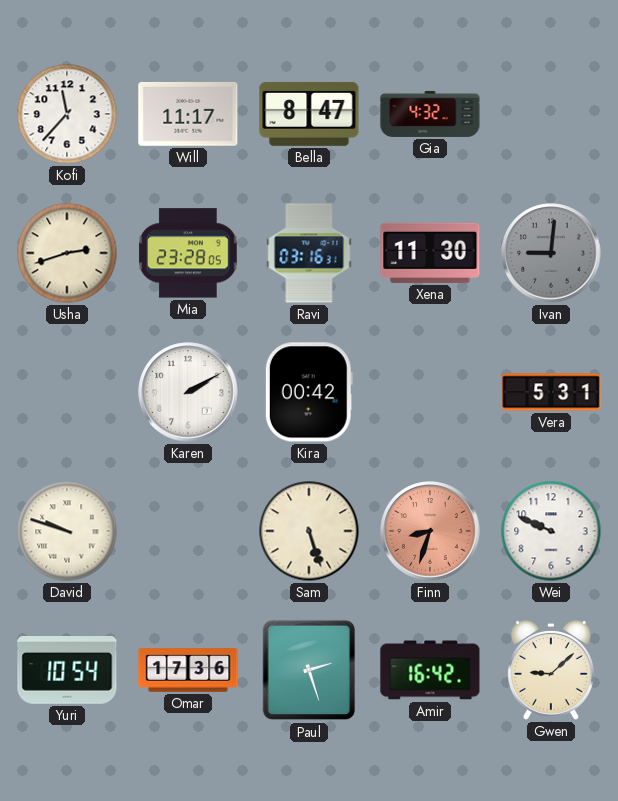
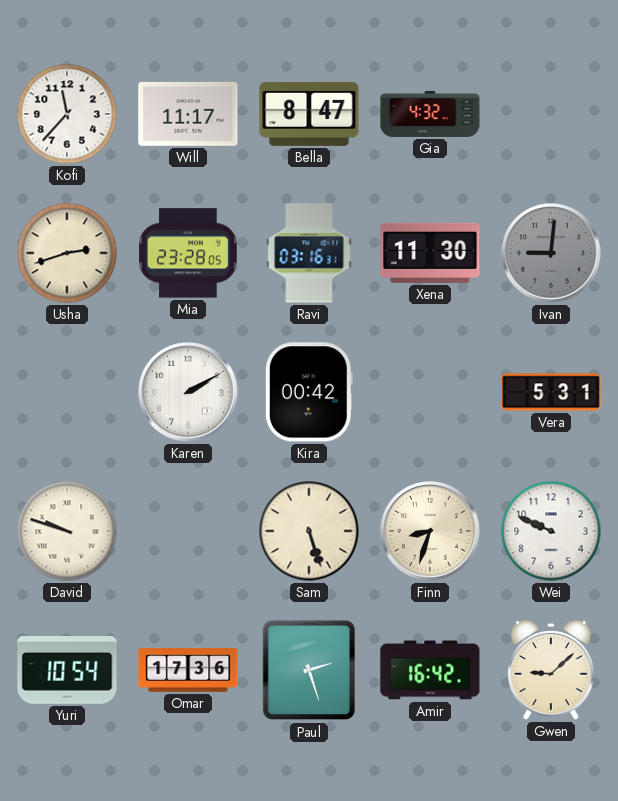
Finn dial: salmon -> cream (430, 531)
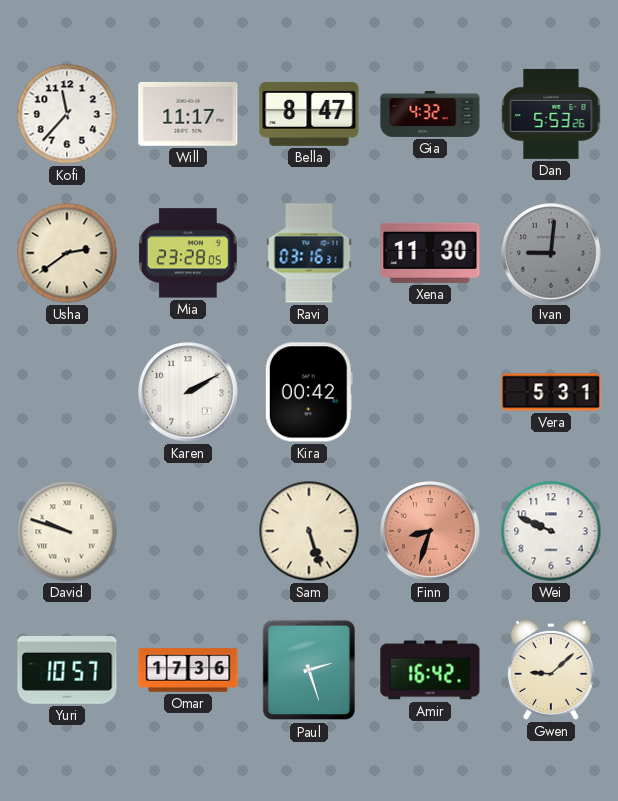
Dan: none -> 5:53 (551, 114)
Usha: 2:42 -> 2:39 (67, 253)
Finn dial: cream -> salmon (430, 531)
Yuri: 10:54 -> 10:57 (67, 671)
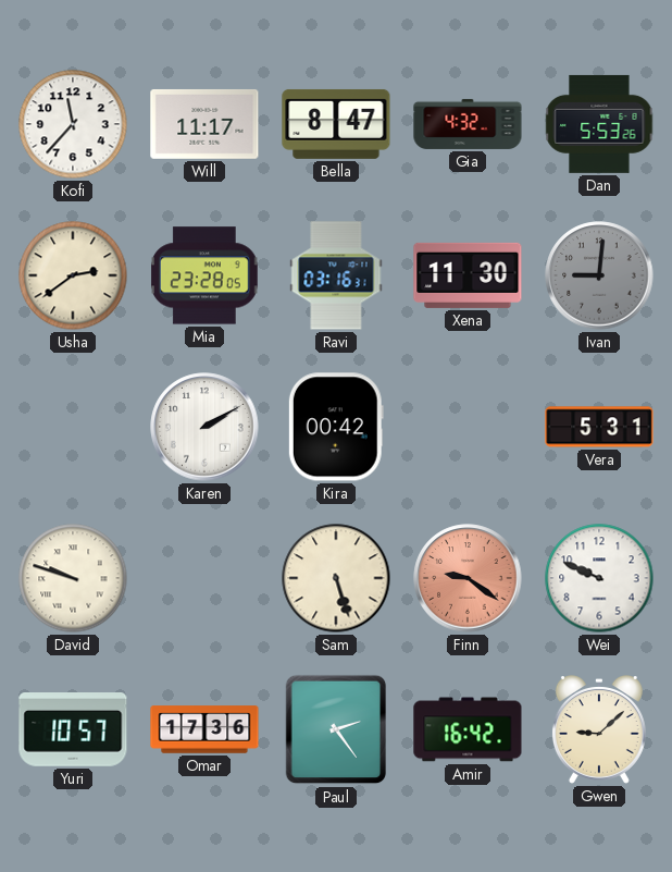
Finn: 8:33 -> 9:21 (468, 578)
Paul: 2:27 -> 2:24 (336, 729)
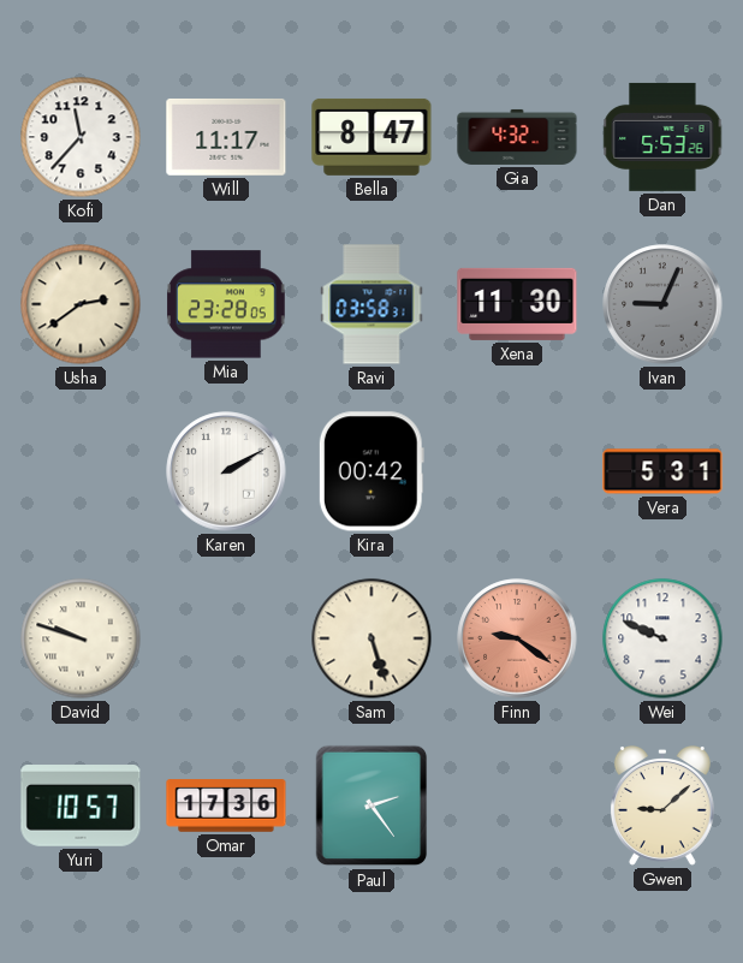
Ravi: 03:16 -> 03:58 (371, 304)
Ivan: 9:01 -> 9:04 (662, 304)
Amir: 16:42 -> none (468, 729)
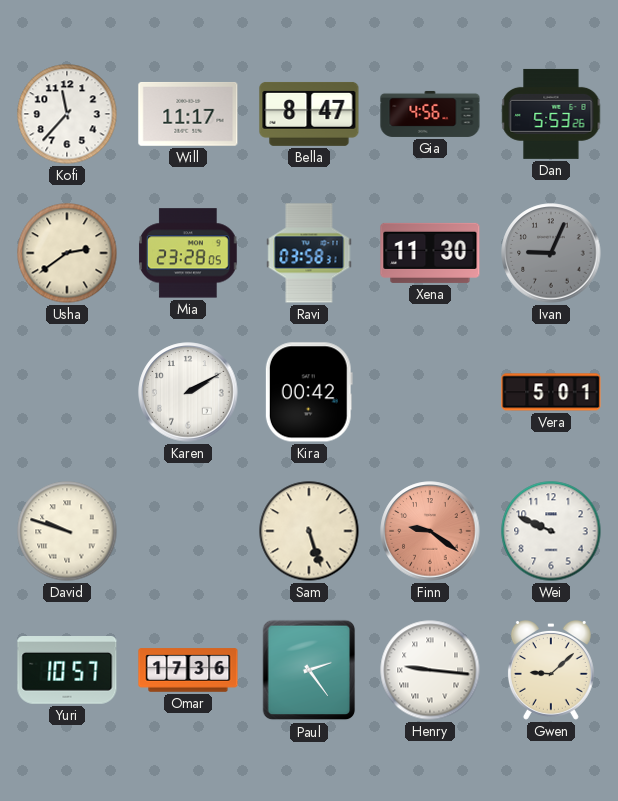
Gia: 4:32 -> 4:56 (430, 114)
Vera: 5:31 -> 5:01 (551, 392)
Henry: none -> 9:16 (430, 670)
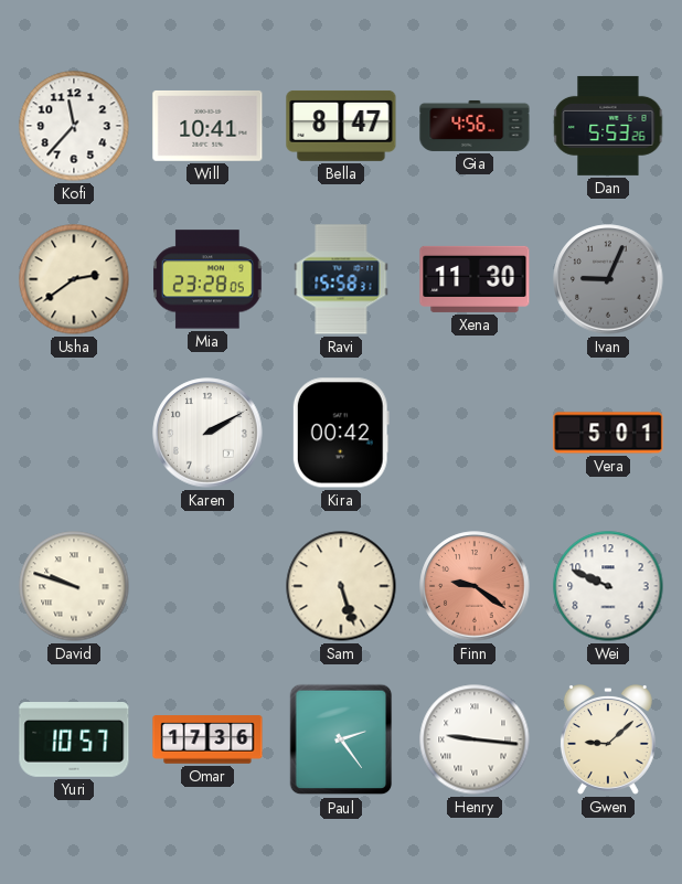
Will: 11:17 -> 10:41 (207, 126)
Ravi: 03:58 -> 15:58 (341, 279)
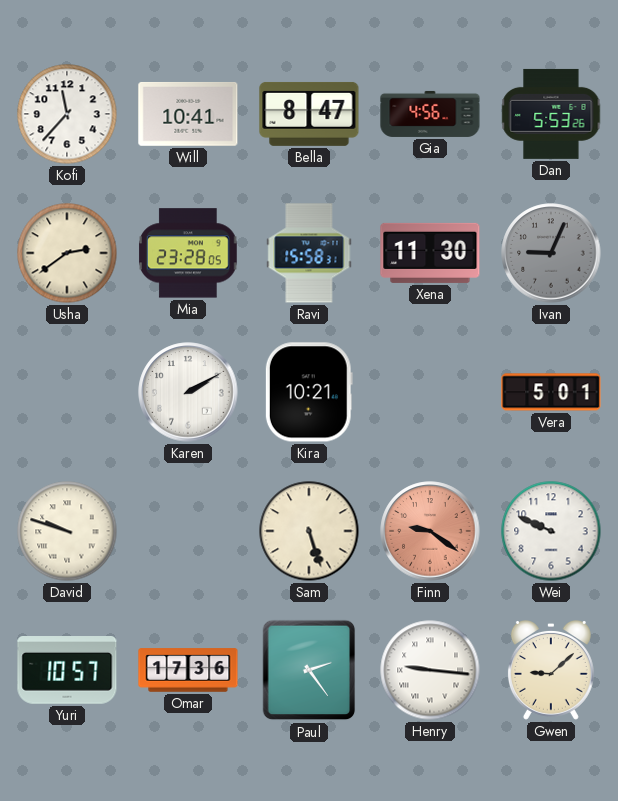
Kira: 00:42 -> 10:21 (309, 392)
